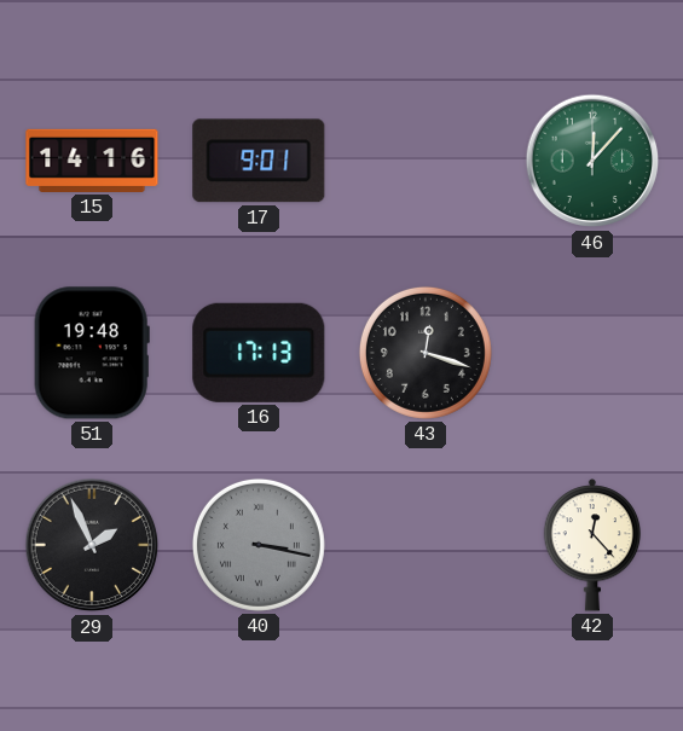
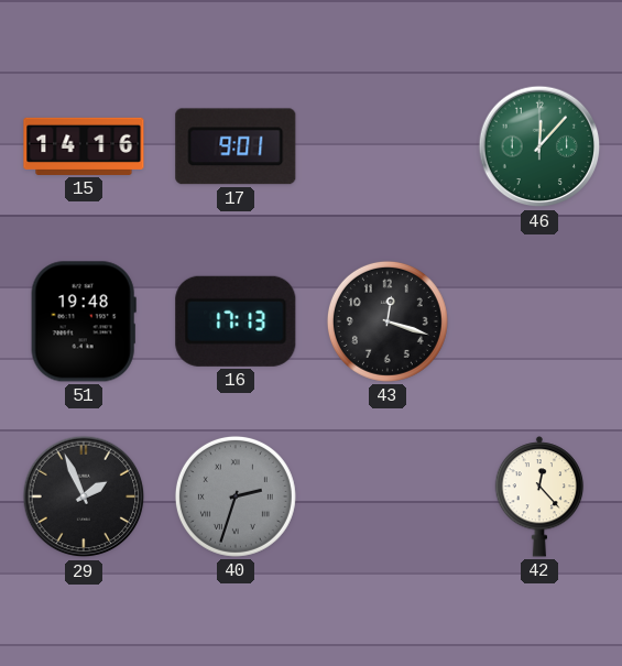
40: 3:17 -> 2:33 (236, 496)
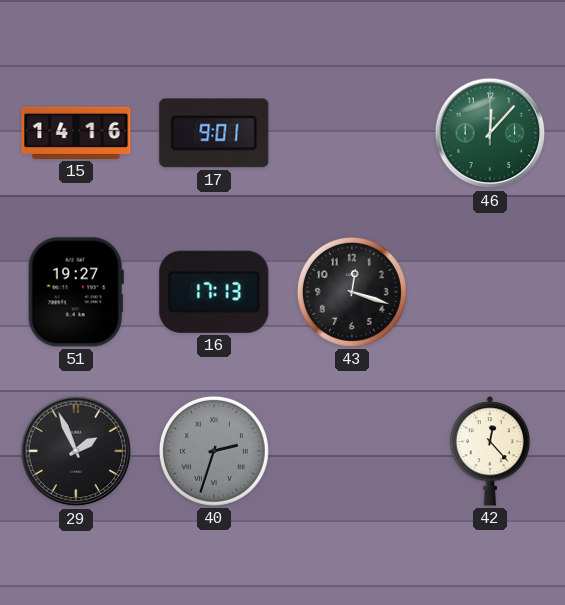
51: 19:48 -> 19:27 (76, 292)
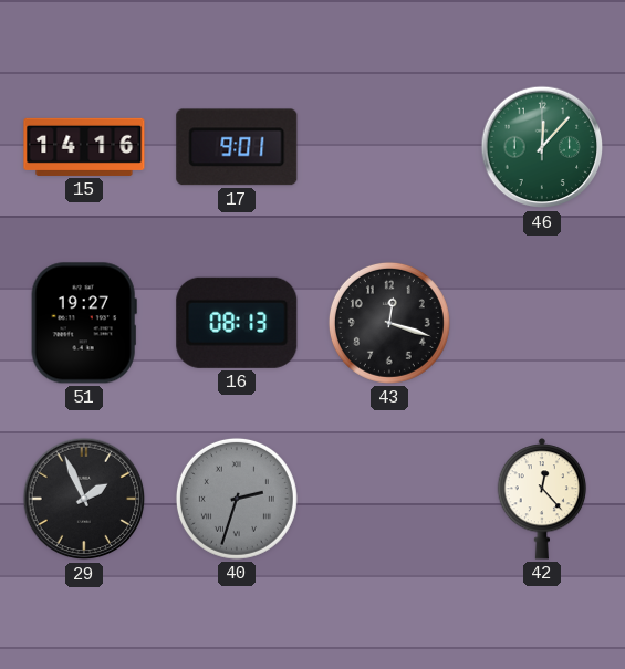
16: 17:13 -> 08:13 (237, 323)
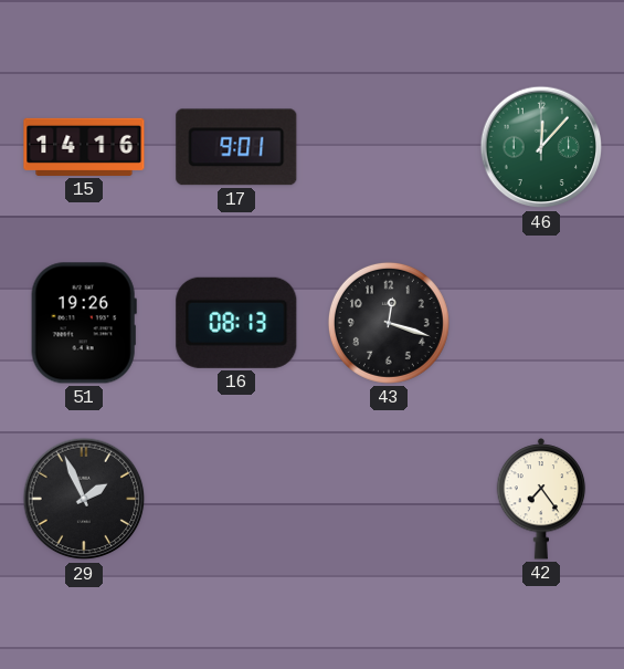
51: 19:27 -> 19:26 (84, 323)
40: 2:33 -> none (237, 499)
42: 12:23 -> 7:24 (541, 499)
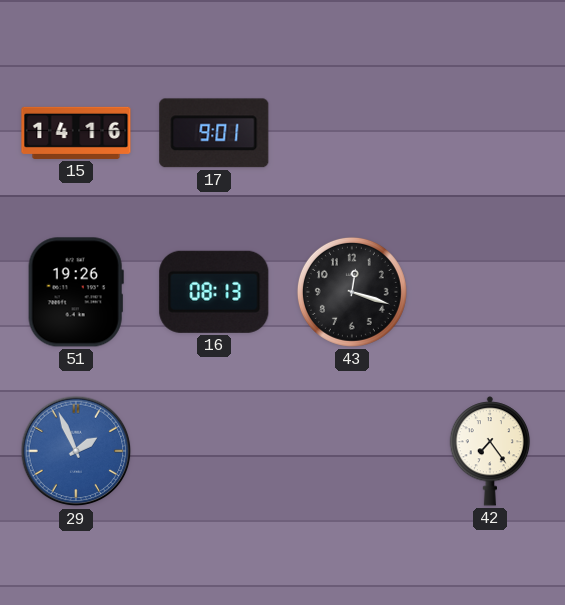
46: 12:07 -> none (541, 147)
29 dial: black -> blue (76, 451)
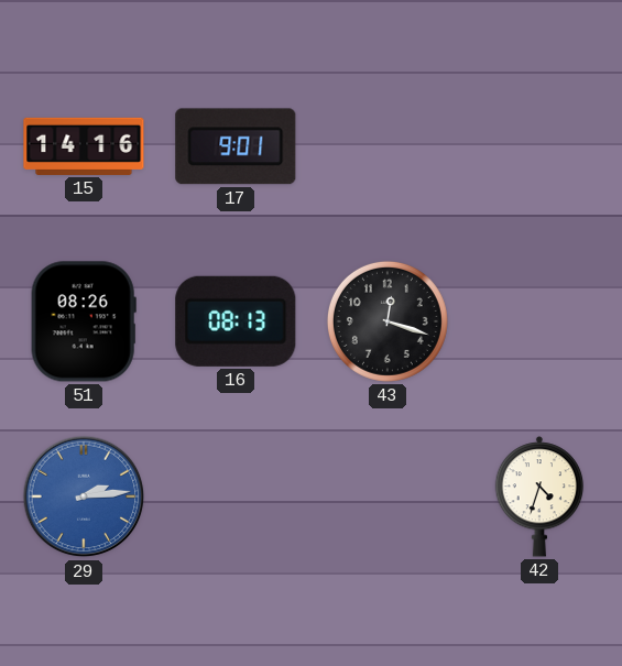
51: 19:26 -> 08:26 (84, 321)
29: 1:56 -> 2:14 (84, 496)
42: 7:24 -> 4:33 (539, 496)
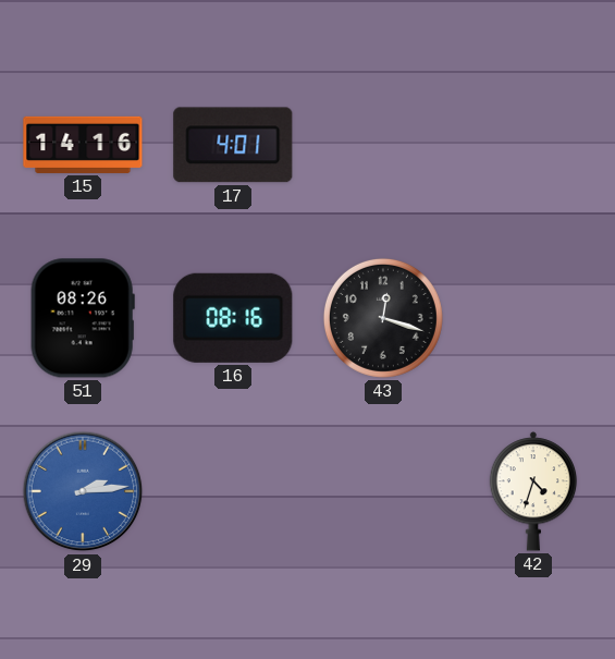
17: 9:01 -> 4:01 (233, 145)
16: 08:13 -> 08:16 (233, 318)
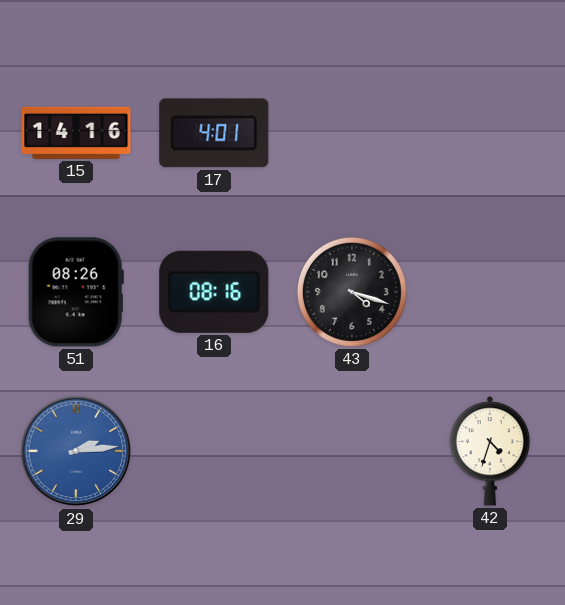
43: 12:18 -> 4:18 (352, 292)
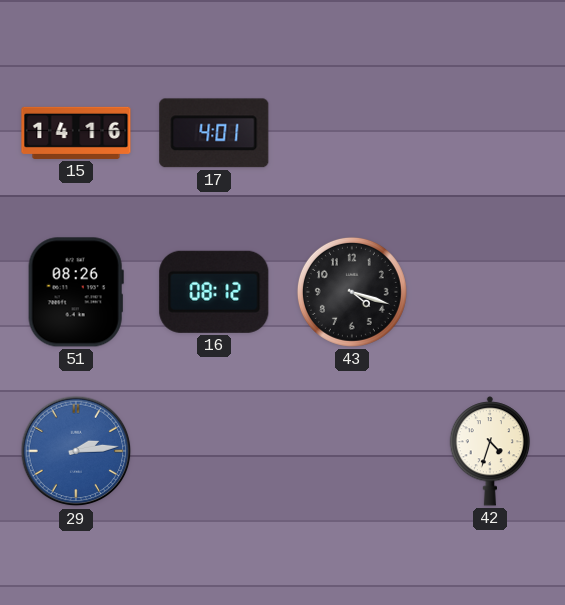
16: 08:16 -> 08:12 (214, 292)
